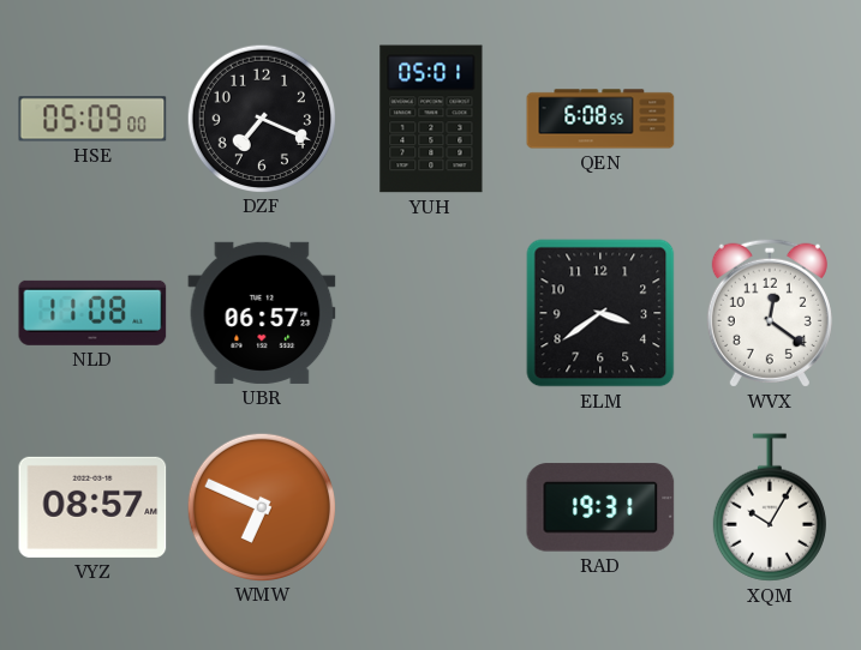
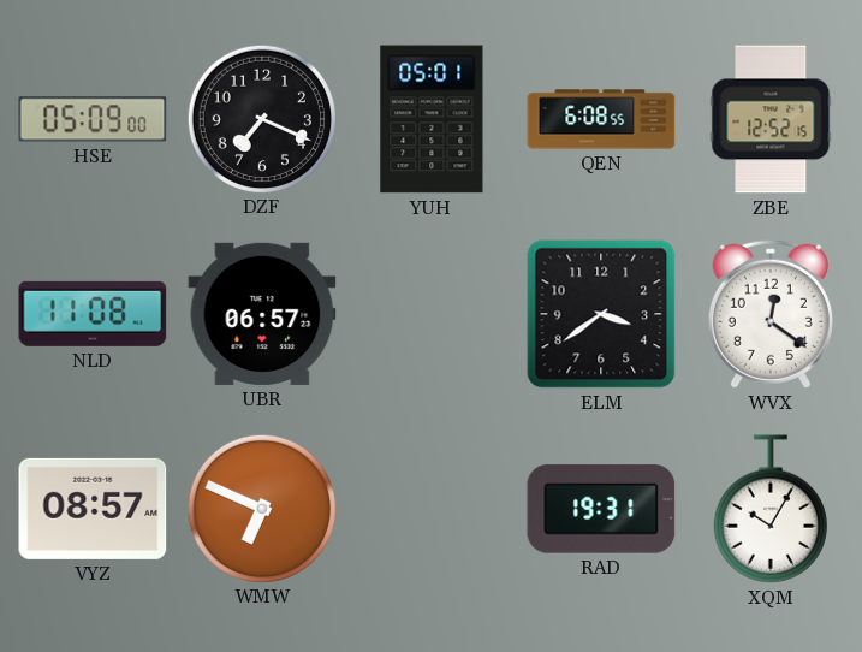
ZBE: none -> 12:52 (771, 119)
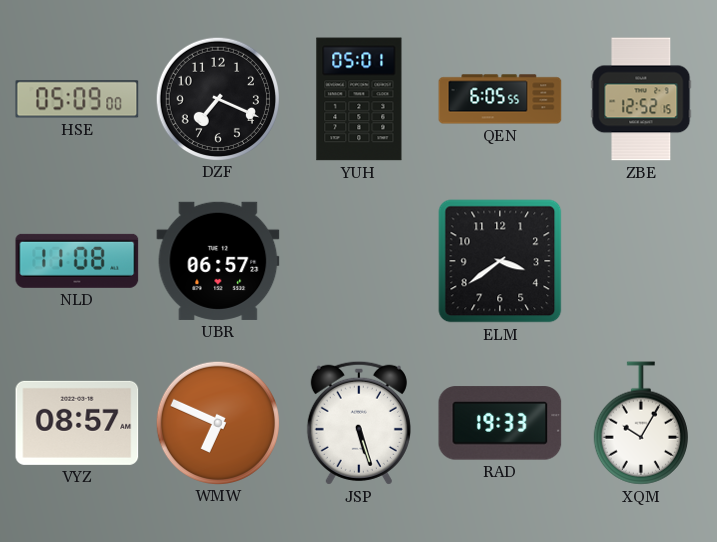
QEN: 6:08 -> 6:05 (500, 99)
WVX: 12:21 -> none (771, 314)
JSP: none -> 5:27 (359, 423)
RAD: 19:31 -> 19:33 (500, 423)
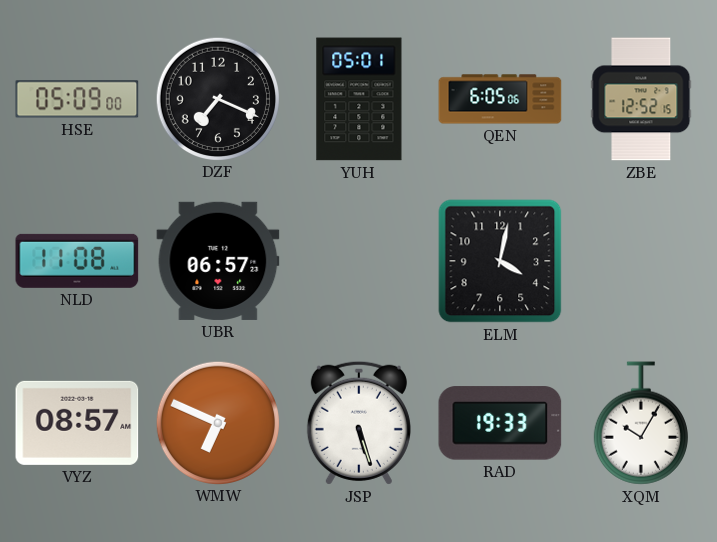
QEN: 6:05:55 -> 6:05:06 (500, 99)
ELM: 3:39 -> 4:02 (500, 261)
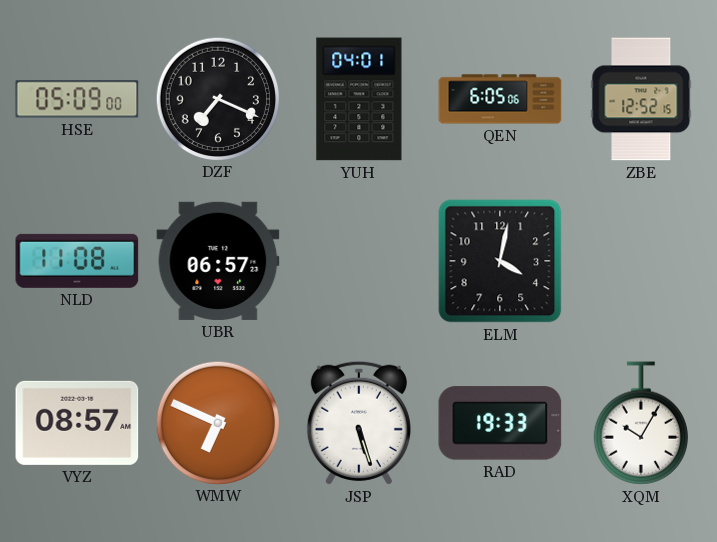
YUH: 05:01 -> 04:01 (359, 99)
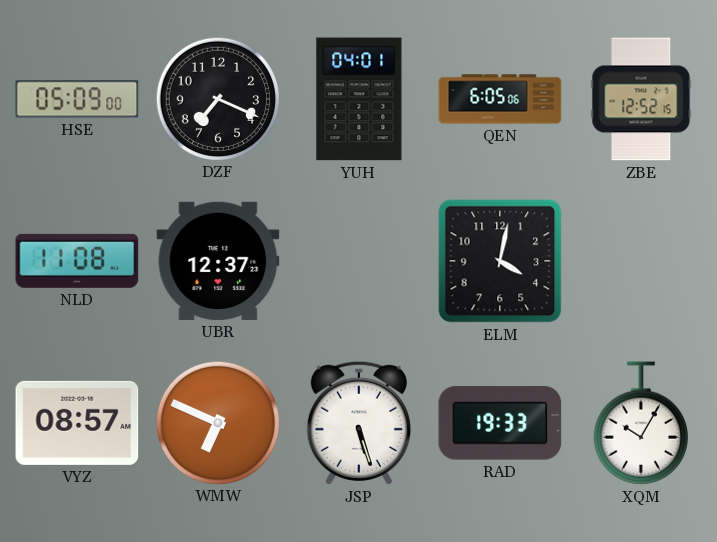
UBR: 06:57 -> 12:37 (218, 261)
